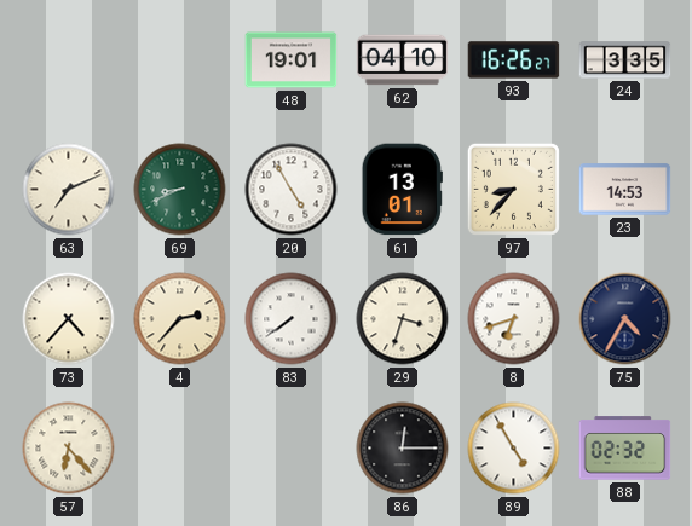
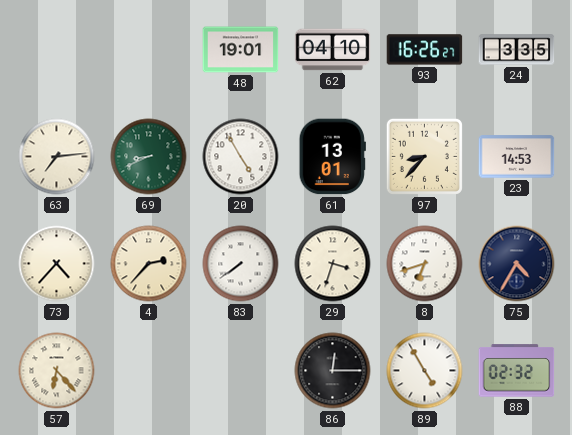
63: 7:11 -> 7:14 (57, 157)
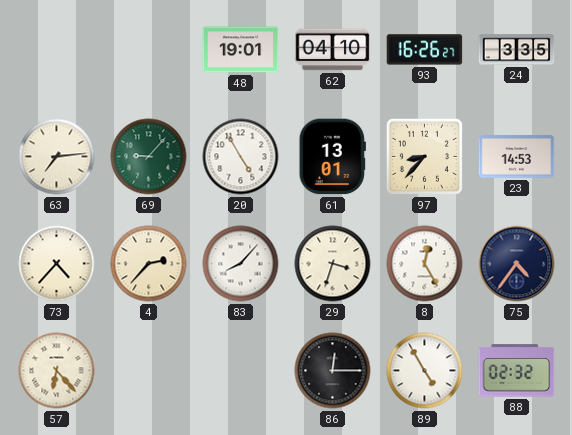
69: 8:41 -> 9:07 (149, 157)
83: 7:39 -> 8:07 (241, 264)
8: 6:42 -> 12:25 (425, 264)
75: 4:35 -> 4:36 (517, 264)
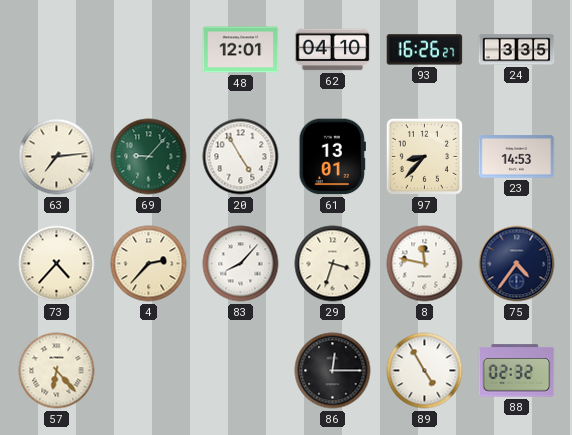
48: 19:01 -> 12:01 (241, 50)
8: 12:25 -> 11:47 (425, 264)
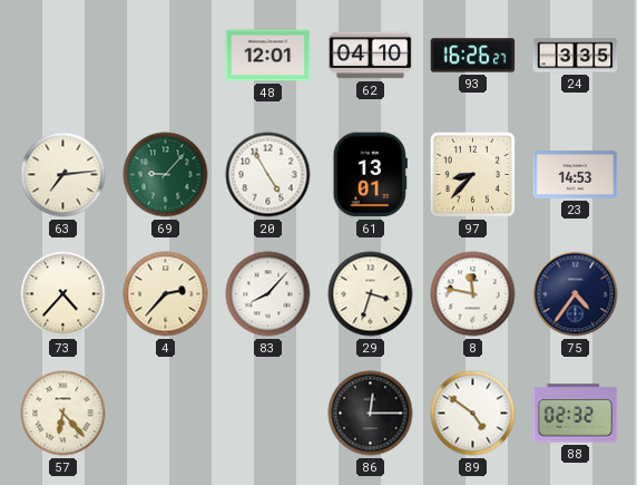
89: 4:55 -> 4:51 (473, 414)
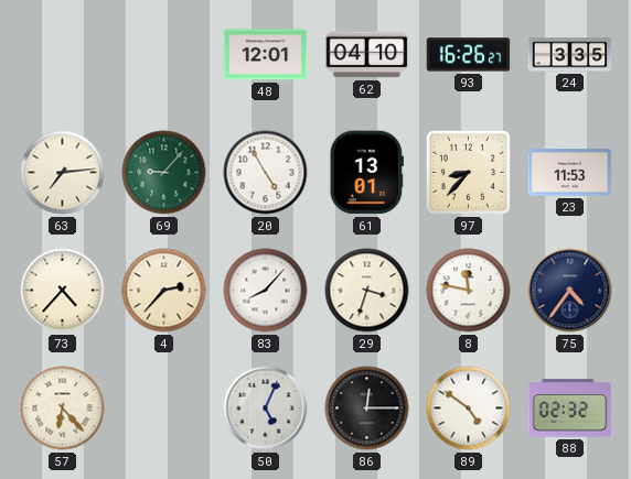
23: 14:53 -> 11:53 (570, 173)
50: none -> 5:04 (266, 409)
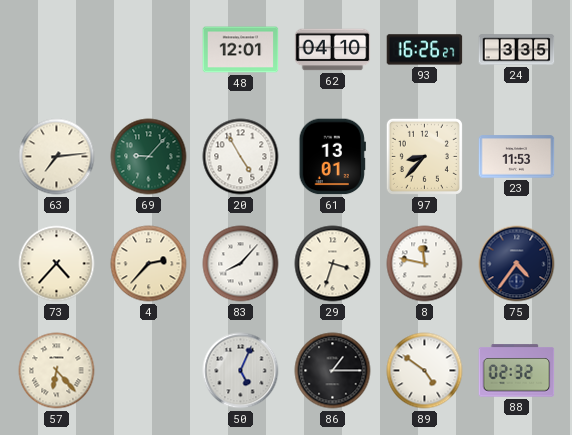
86: 12:15 -> 1:15 (333, 371)
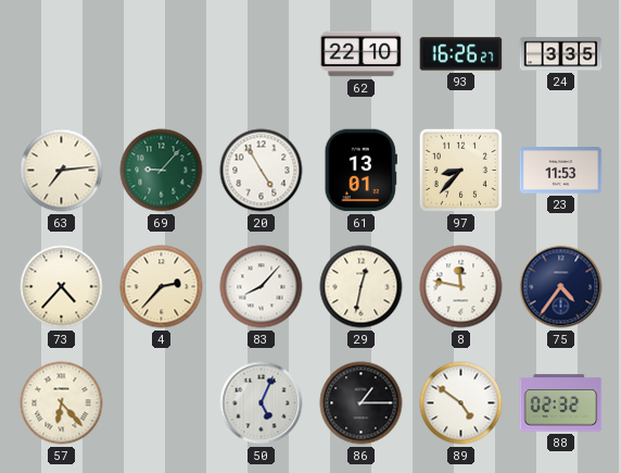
48: 12:01 -> none (241, 50)
62: 04:10 -> 22:10 (362, 54)
29: 3:33 -> 12:32 (362, 287)
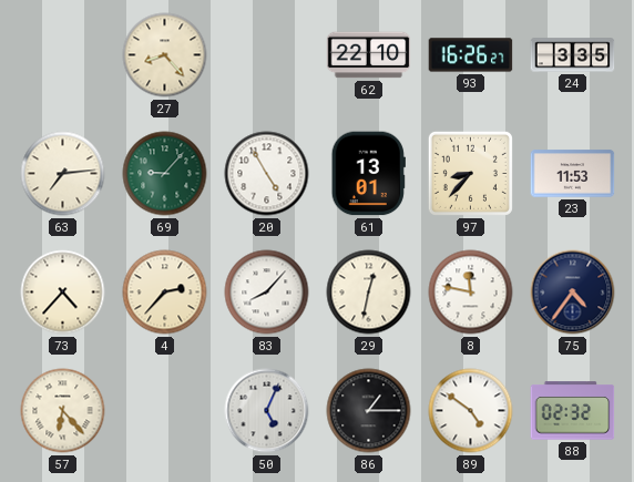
27: none -> 8:23 (165, 55)
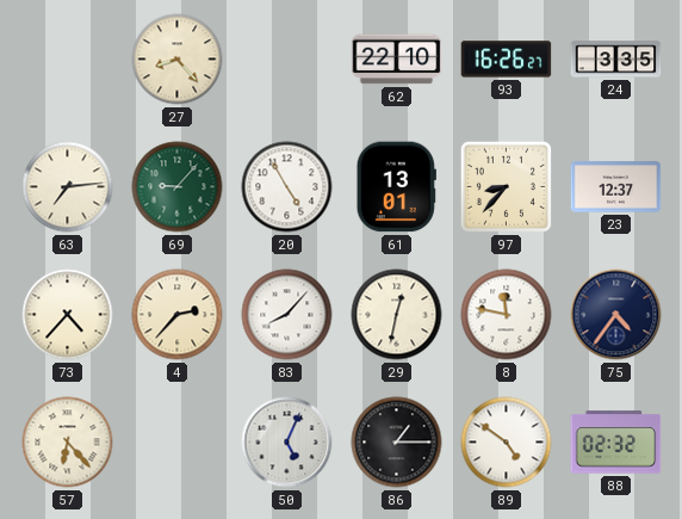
23: 11:53 -> 12:37 (616, 187)
